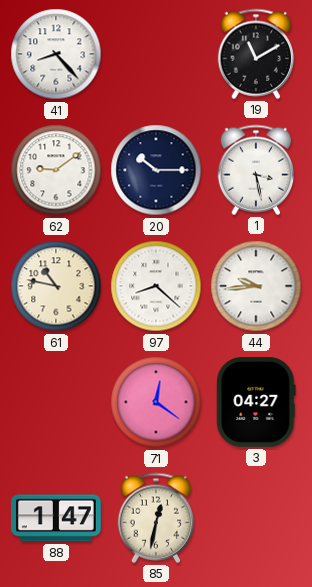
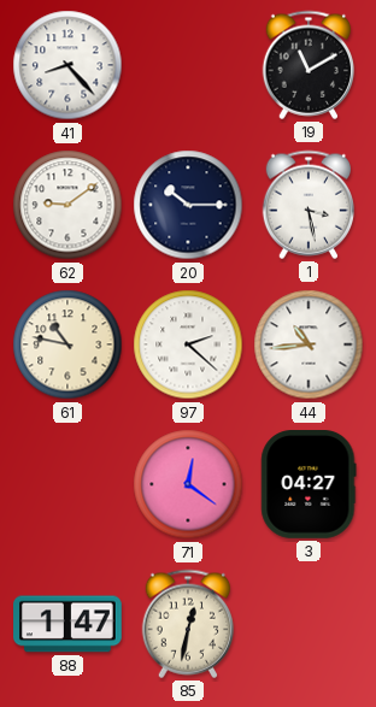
97: 8:22 -> 2:22 (188, 344)
44: 9:44 -> 10:44 (309, 344)
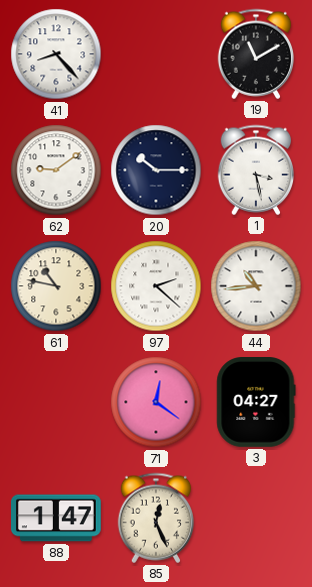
85: 12:32 -> 12:26 (156, 518)
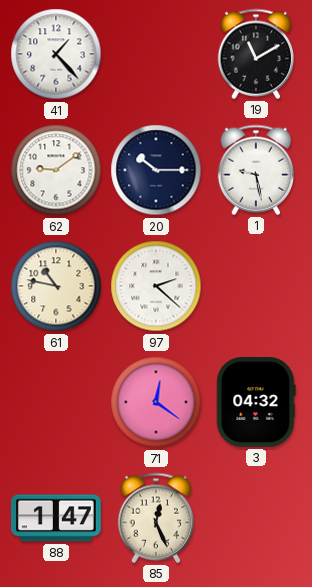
41: 8:23 -> 1:23 (56, 54)
1: 3:28 -> 9:28 (256, 170)
44: 10:44 -> none (256, 286)
3: 04:27 -> 04:32 (256, 403)
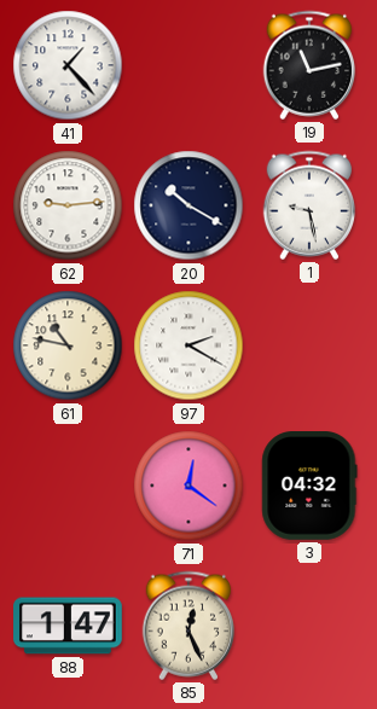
19: 11:10 -> 11:13 (309, 65)
62: 9:09 -> 9:14 (68, 205)
20: 10:15 -> 10:20 (188, 205)
97: 2:22 -> 2:20 (188, 345)
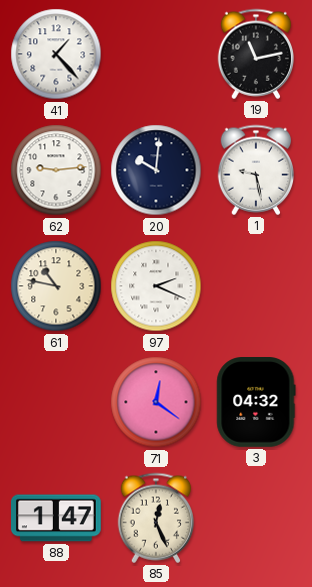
20: 10:20 -> 10:01 (156, 170)
97: 2:20 -> 2:19 (156, 286)
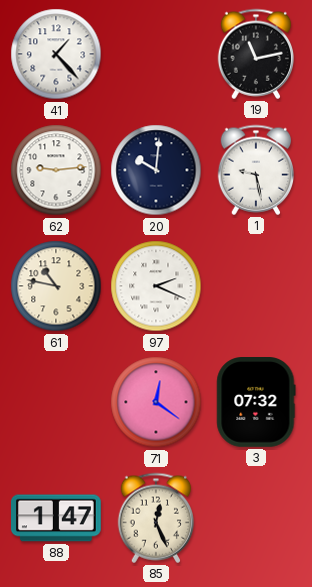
3: 04:32 -> 07:32 (256, 403)
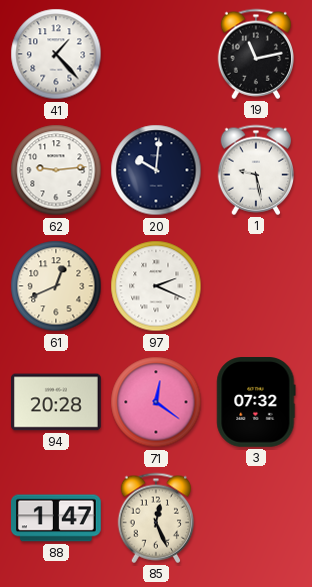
61: 10:47 -> 12:41 (56, 286)
94: none -> 20:28 (57, 402)
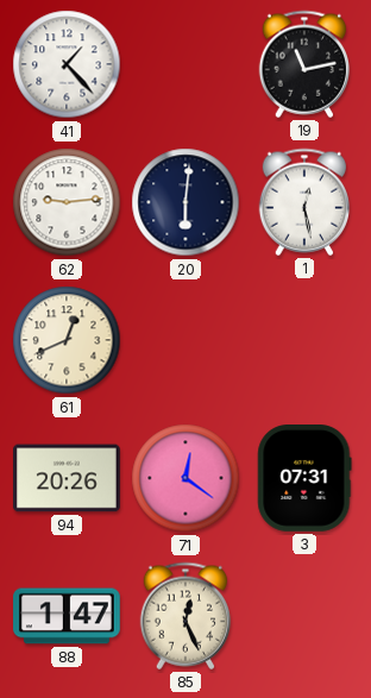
20: 10:01 -> 6:01 (185, 202)
1: 9:28 -> 12:28 (304, 202)
97: 2:19 -> none (156, 286)
94: 20:28 -> 20:26 (68, 478)
3: 07:32 -> 07:31 (304, 479)
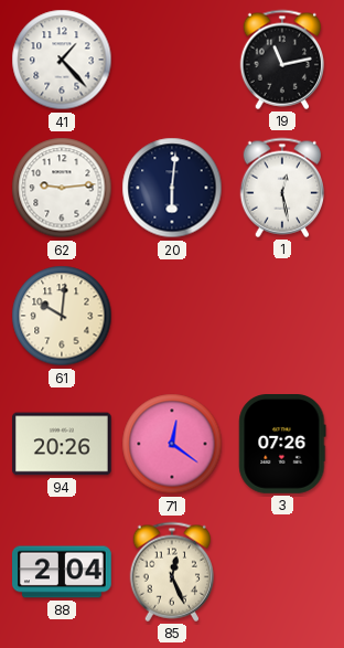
61: 12:41 -> 10:01 (62, 316)
3: 07:31 -> 07:26 (282, 445)
88: 1:47 -> 2:04 (63, 572)
